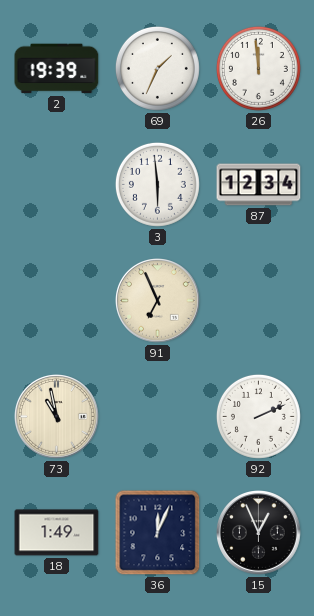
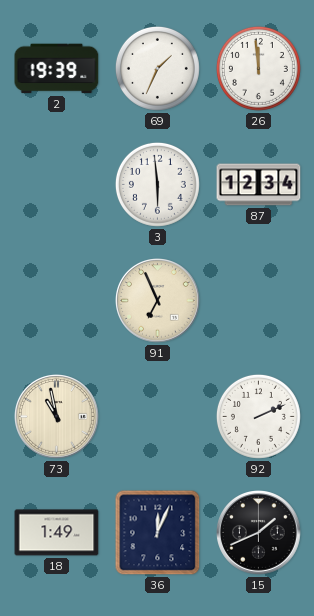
15: 12:56 -> 1:41 (259, 533)
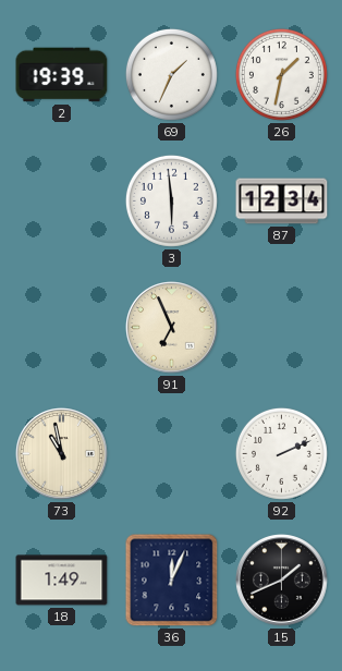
26: 11:59 -> 1:32 (281, 74)
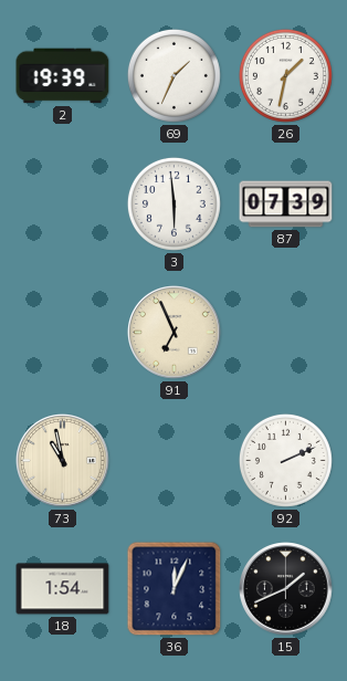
87: 12:34 -> 07:39 (286, 205)
18: 1:49 -> 1:54 (63, 589)
